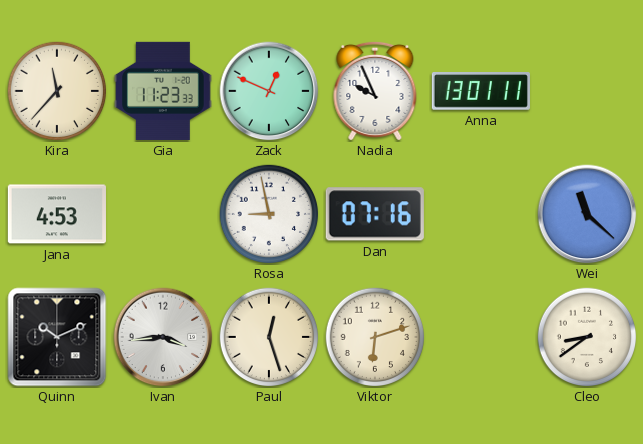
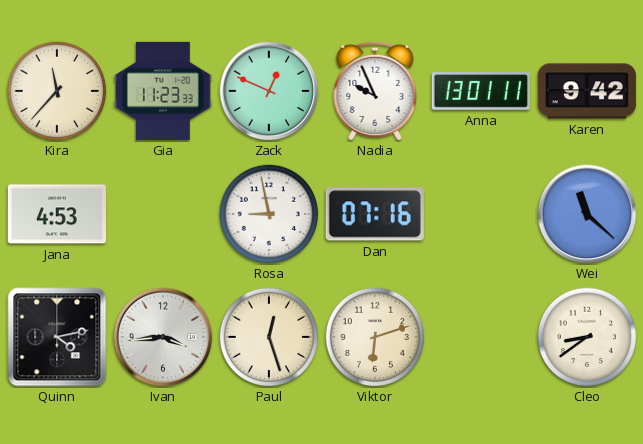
Karen: none -> 9:42 (587, 91)
Quinn: 10:11 -> 4:13 (57, 337)
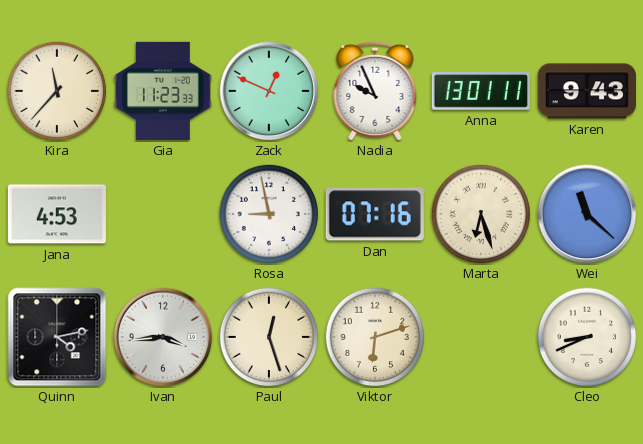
Karen: 9:42 -> 9:43 (587, 91)
Marta: none -> 6:27 (481, 214)
Cleo: 8:39 -> 8:41 (587, 337)
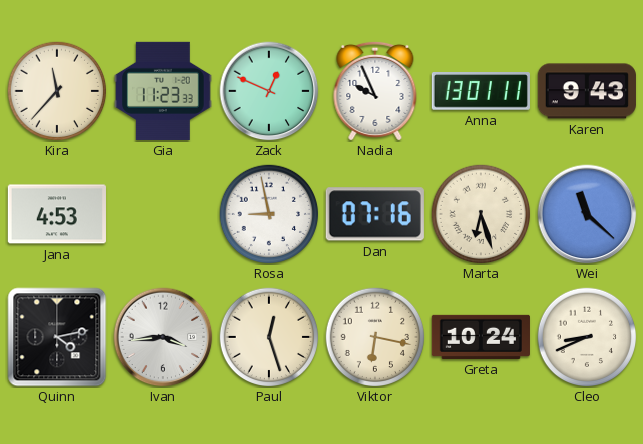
Viktor: 6:12 -> 6:17 (375, 337)
Greta: none -> 10:24 (480, 337)
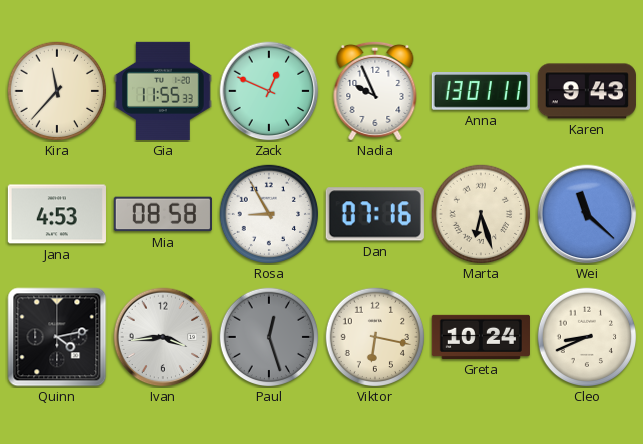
Gia: 11:23 -> 11:55 (163, 91)
Mia: none -> 08:58 (163, 214)
Rosa: 8:58 -> 8:55 (269, 214)
Paul dial: cream -> grey (269, 337)
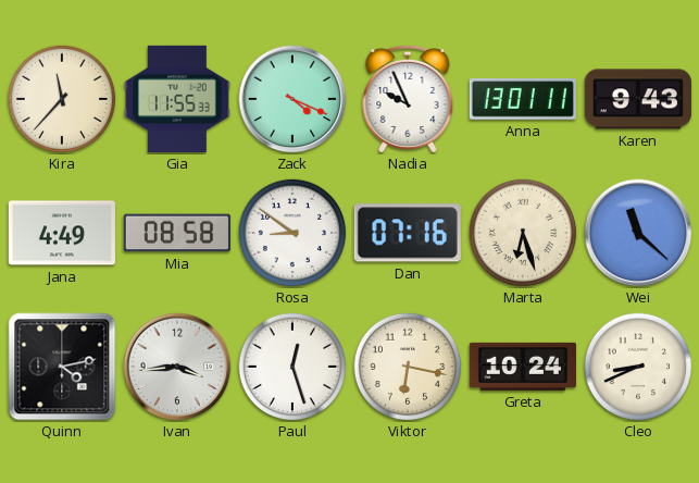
Zack: 12:49 -> 4:19 (292, 99)
Jana: 4:53 -> 4:49 (62, 233)
Rosa: 8:55 -> 8:51 (292, 233)
Paul dial: grey -> white (292, 367)
